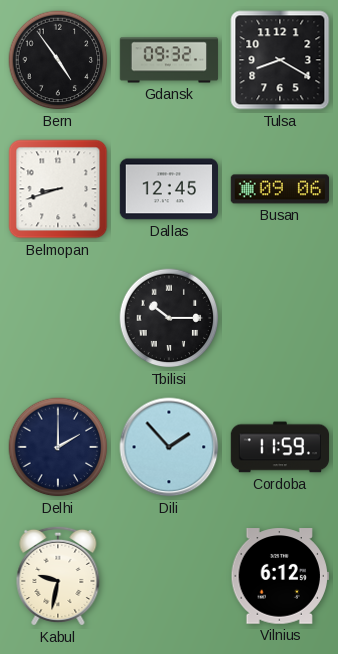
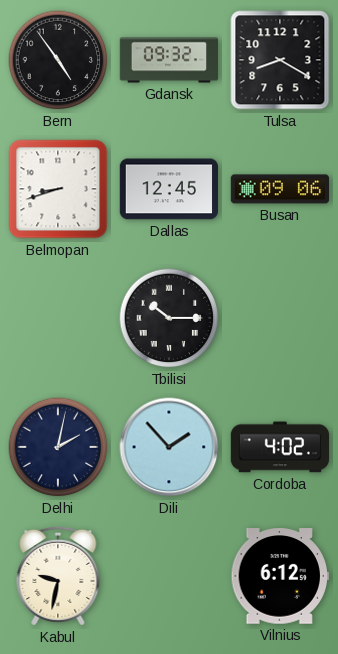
Delhi: 2:00 -> 2:02 (58, 447)
Cordoba: 11:59 -> 4:02 (280, 447)
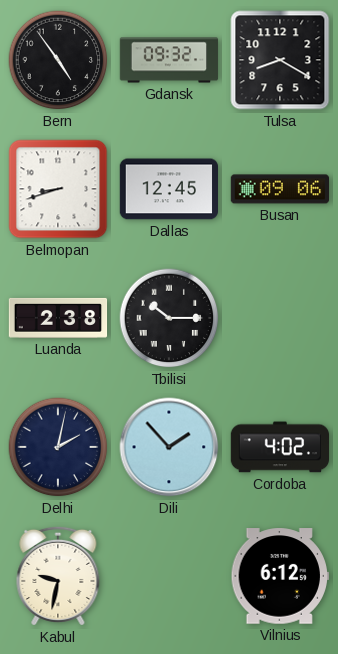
Luanda: none -> 2:38 (58, 318)
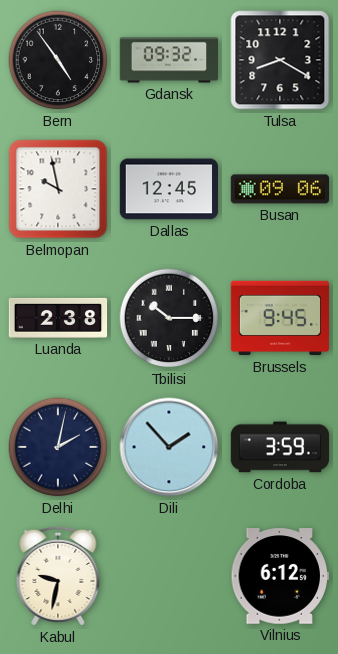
Belmopan: 8:42 -> 9:58 (58, 189)
Brussels: none -> 9:45 (280, 318)
Cordoba: 4:02 -> 3:59 (280, 447)
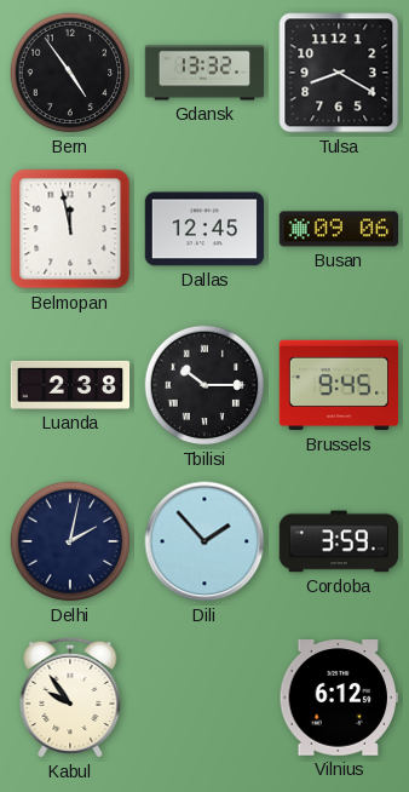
Gdansk: 09:32 -> 13:32 (204, 73)
Belmopan: 9:58 -> 11:58 (70, 229)
Kabul: 9:32 -> 9:54 (70, 698)
